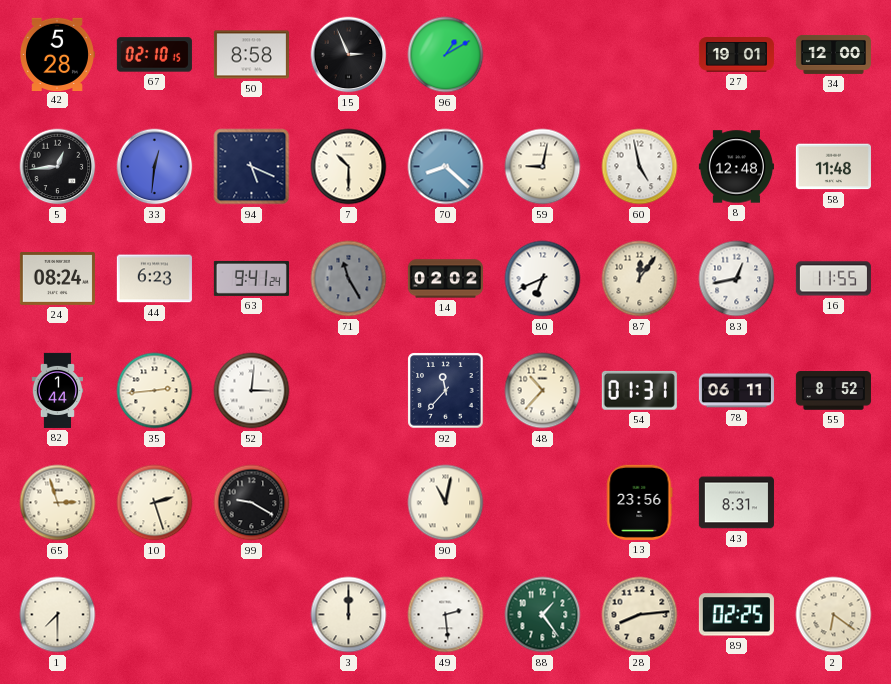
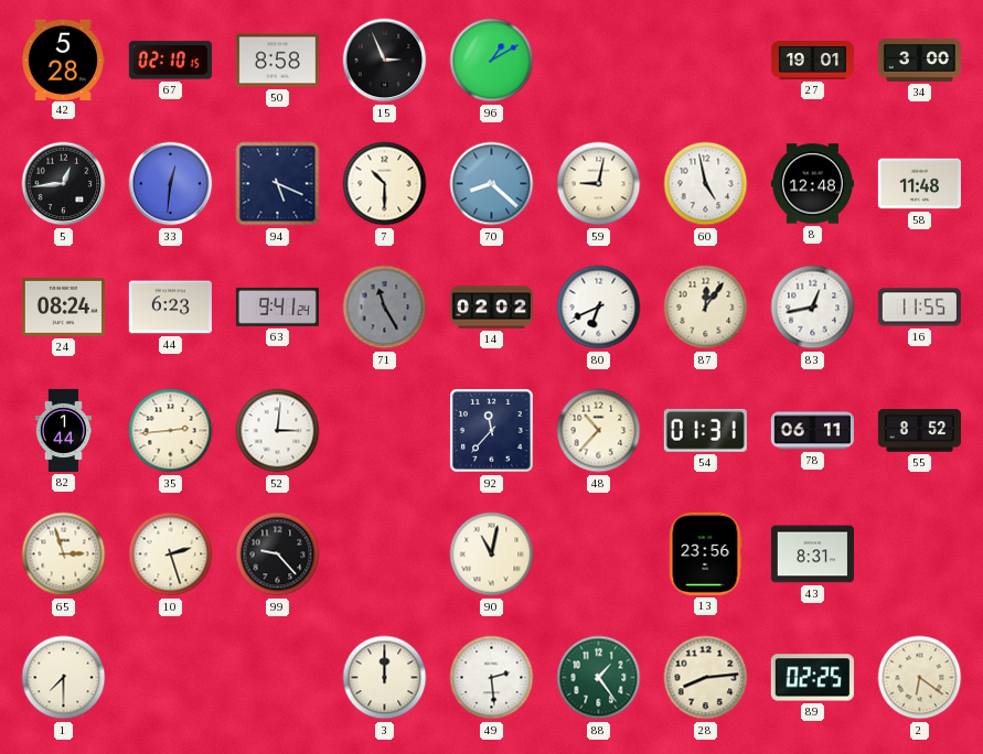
34: 12:00 -> 3:00 (919, 60)
99: 9:20 -> 9:23 (278, 554)
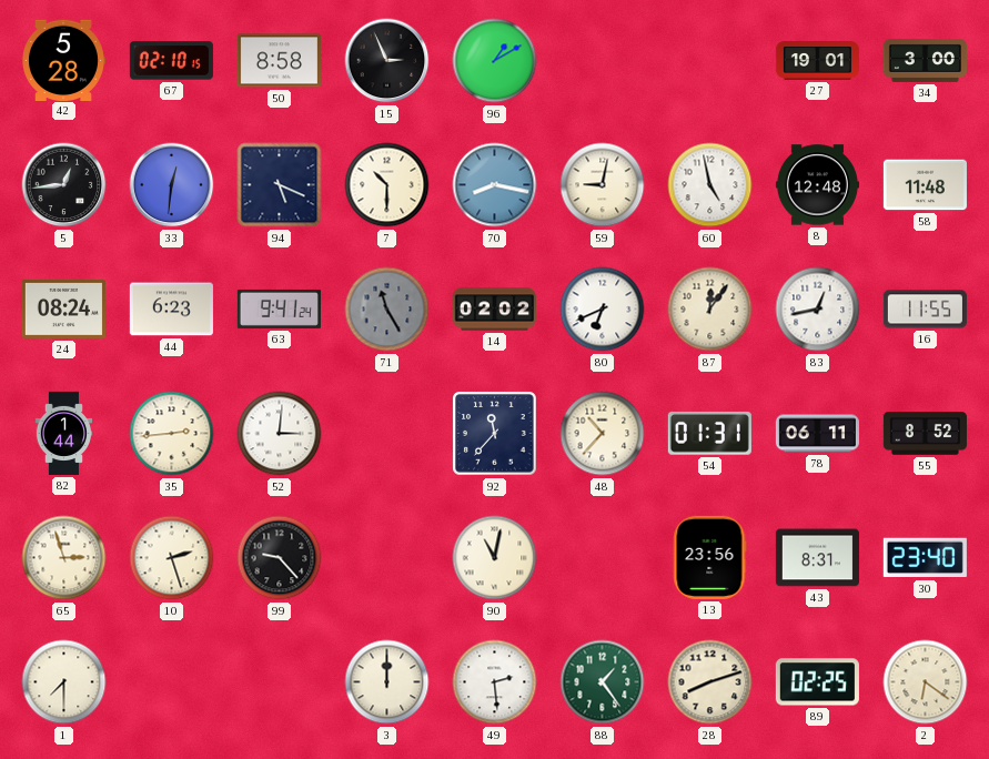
70: 8:22 -> 8:17 (495, 185)
30: none -> 23:40 (925, 558)
28: 8:14 -> 8:12 (710, 682)
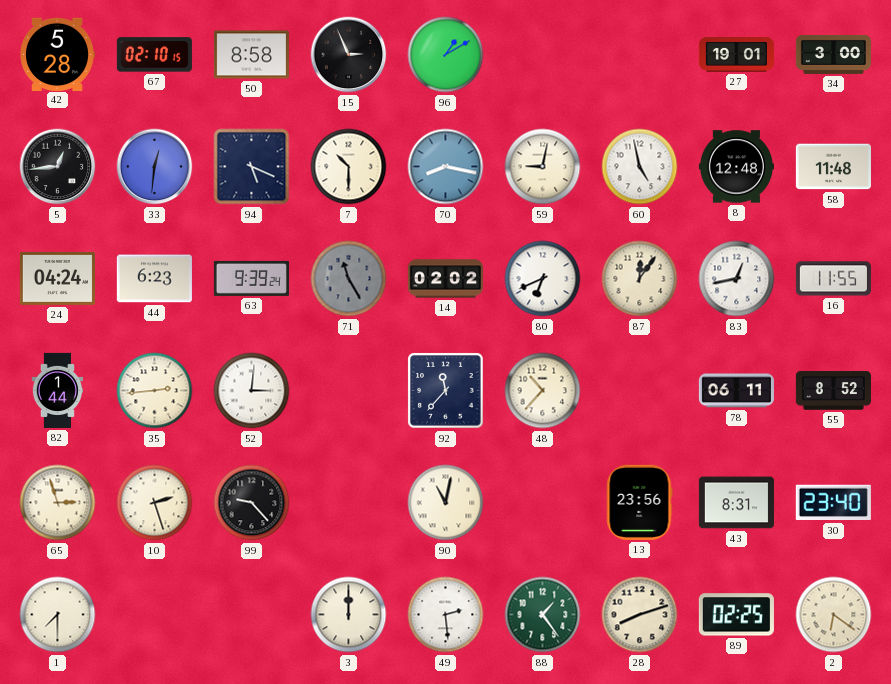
24: 08:24 -> 04:24 (57, 278)
63: 9:41 -> 9:39 (251, 278)
54: 01:31 -> none (709, 433)
